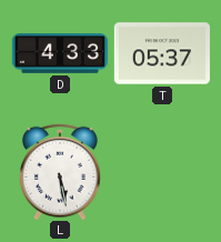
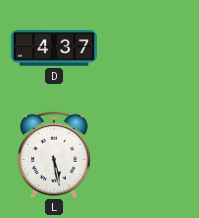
D: 4:33 -> 4:37 (53, 48)
T: 05:37 -> none (162, 53)
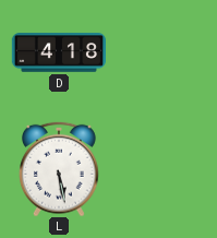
D: 4:37 -> 4:18 (58, 52)
